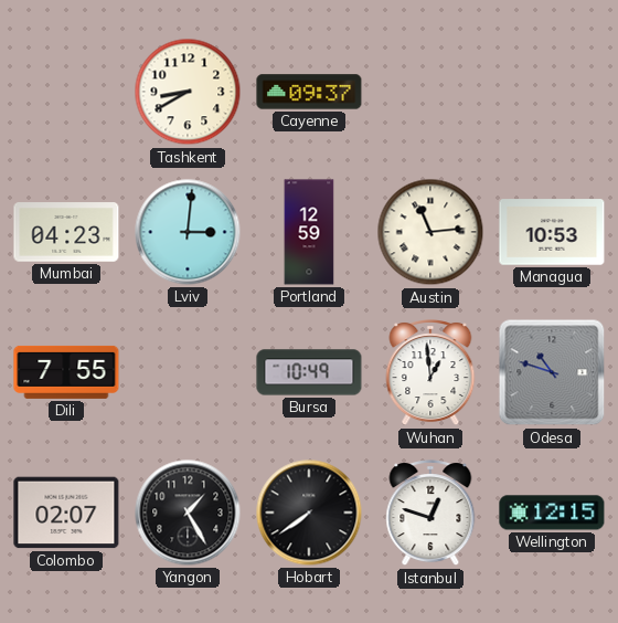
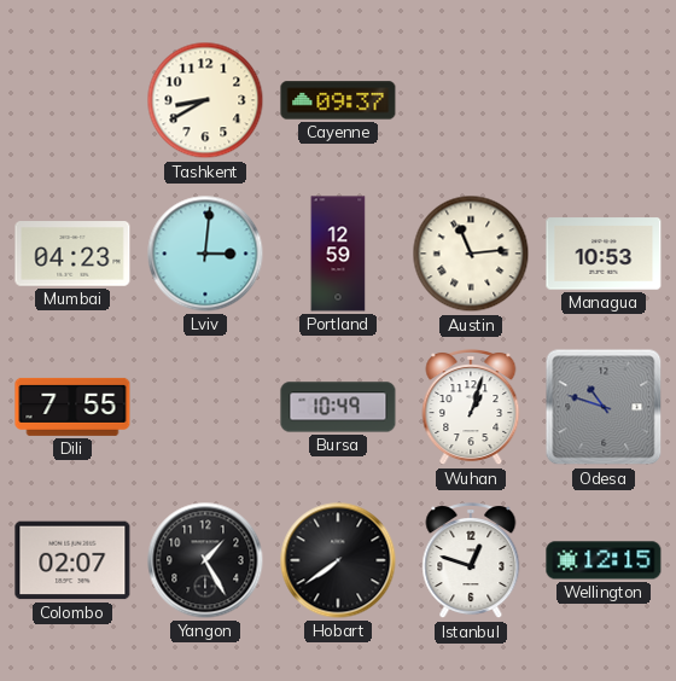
Wuhan: 12:59 -> 1:03 (471, 408)
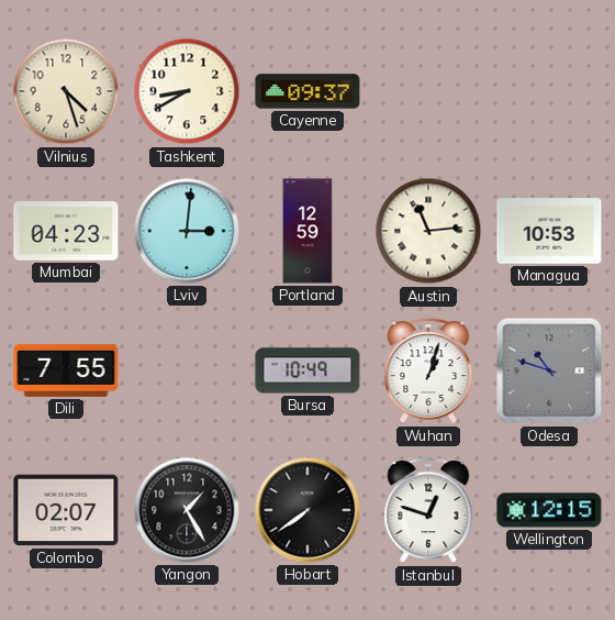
Vilnius: none -> 4:27 (66, 91)
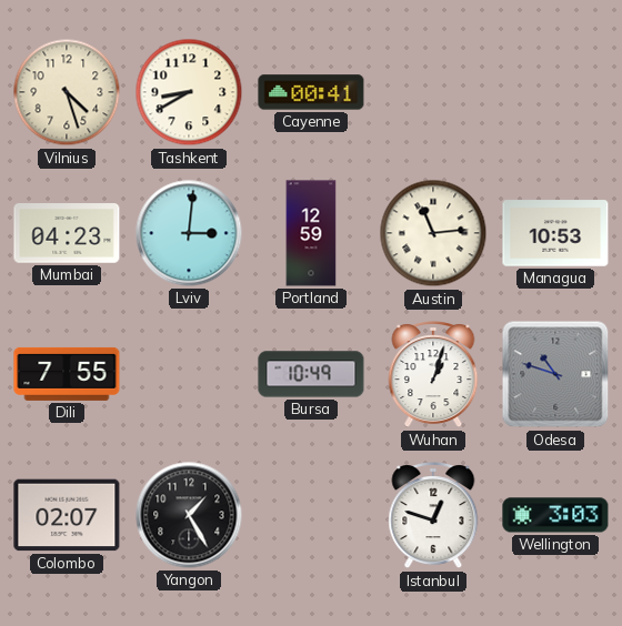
Cayenne: 09:37 -> 00:41 (311, 92)
Hobart: 7:39 -> none (307, 510)
Wellington: 12:15 -> 3:03 (555, 515)
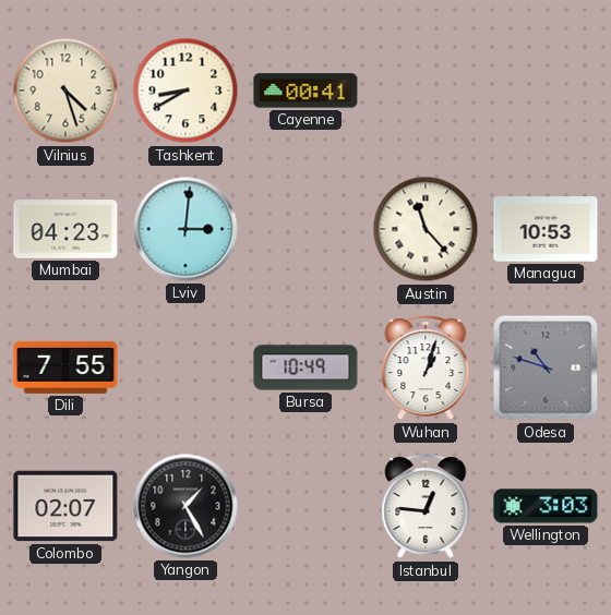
Portland: 12:59 -> none (311, 233)
Austin: 11:14 -> 11:23 (426, 229)
Istanbul: 12:48 -> 12:46 (426, 507)
